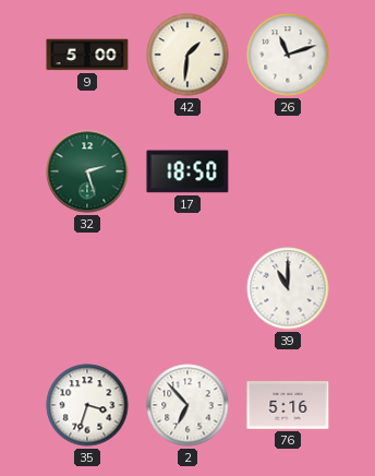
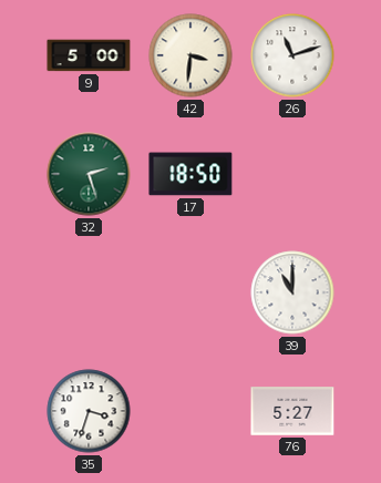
42: 1:31 -> 3:31 (190, 55)
2: 6:53 -> none (187, 405)
76: 5:16 -> 5:27 (292, 411)
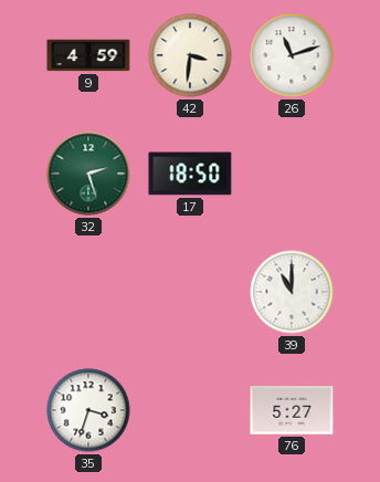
9: 5:00 -> 4:59 (88, 55)
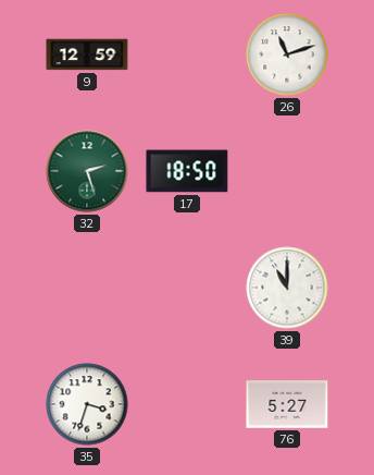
9: 4:59 -> 12:59 (87, 54)
42: 3:31 -> none (190, 55)
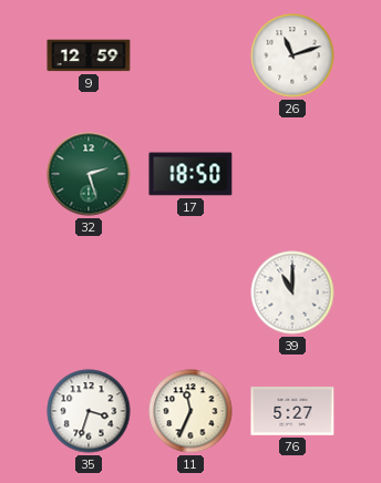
11: none -> 11:34 (190, 411)
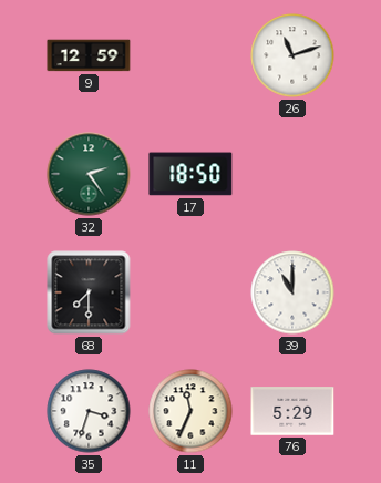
32: 2:27 -> 2:24 (89, 174)
68: none -> 7:30 (89, 292)
76: 5:27 -> 5:29 (292, 411)
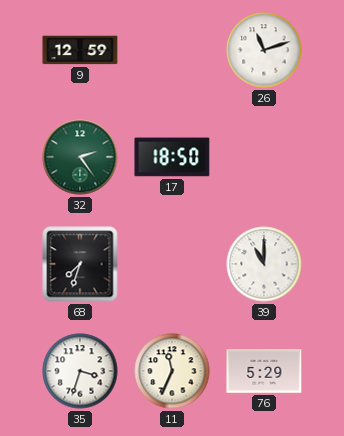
68: 7:30 -> 7:33 (80, 264)
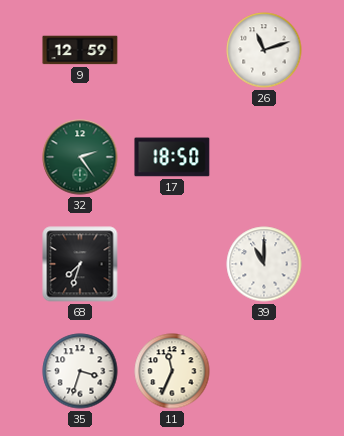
76: 5:29 -> none (264, 371)
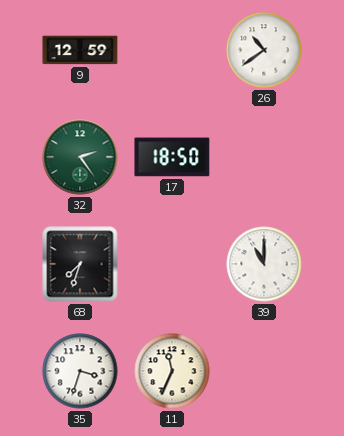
26: 11:12 -> 10:39 (264, 50)
